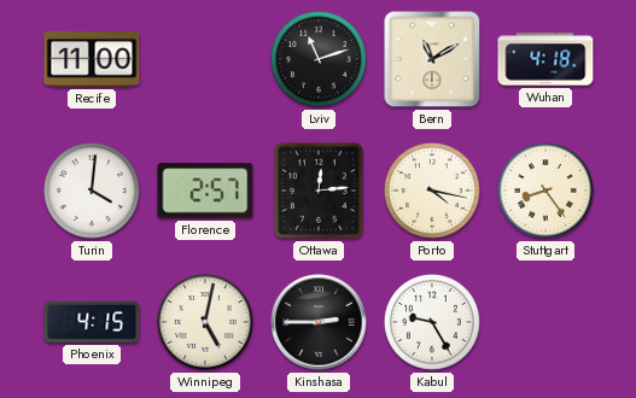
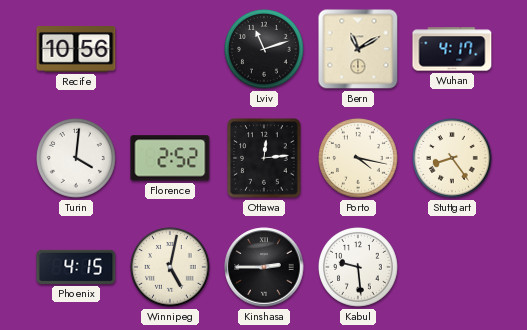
Recife: 11:00 -> 10:56 (76, 50)
Wuhan: 4:18 -> 4:17 (452, 49)
Florence: 2:57 -> 2:52 (170, 158)
Kabul: 9:25 -> 9:29 (358, 267)
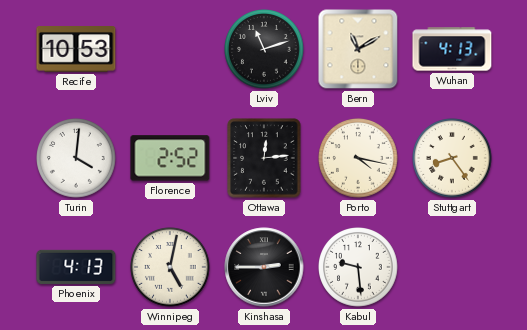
Recife: 10:56 -> 10:53 (76, 50)
Wuhan: 4:17 -> 4:13 (452, 49)
Phoenix: 4:15 -> 4:13 (76, 267)
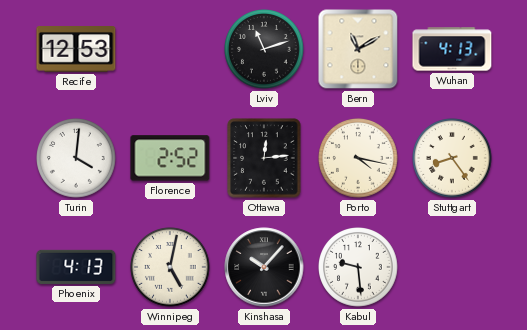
Recife: 10:53 -> 12:53 (76, 50)
Kinshasa: 2:45 -> 10:07 (264, 267)
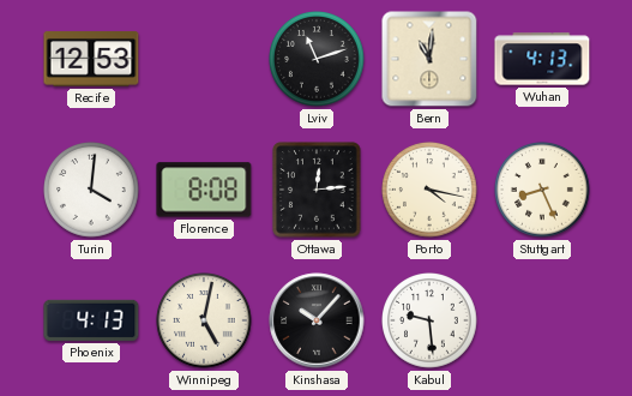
Bern: 11:10 -> 11:01 (429, 59)
Florence: 2:52 -> 8:08 (204, 190)
Stuttgart: 8:24 -> 8:26 (542, 190)
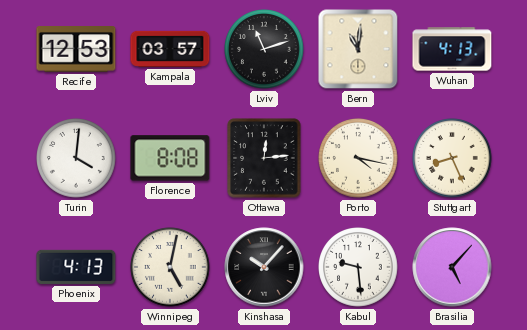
Kampala: none -> 03:57 (170, 49)
Brasilia: none -> 5:07 (452, 267)
